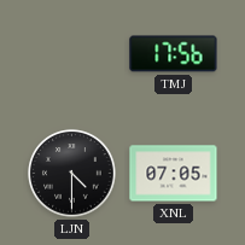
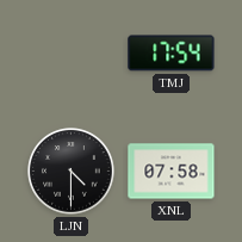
TMJ: 17:56 -> 17:54 (172, 54)
XNL: 07:05 -> 07:58 (172, 172)
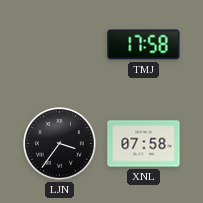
TMJ: 17:54 -> 17:58 (144, 45)
LJN: 4:30 -> 3:36 (60, 144)
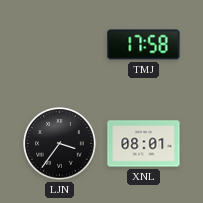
XNL: 07:58 -> 08:01 (144, 144)
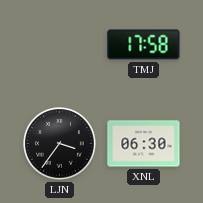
XNL: 08:01 -> 06:30 (144, 144)
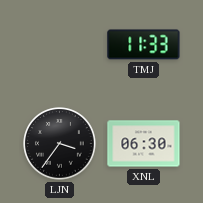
TMJ: 17:58 -> 11:33 (144, 45)
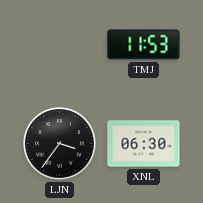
TMJ: 11:33 -> 11:53 (144, 45)
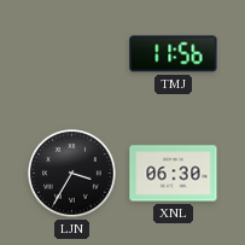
TMJ: 11:53 -> 11:56 (174, 54)
LJN: 3:36 -> 3:35 (72, 174)
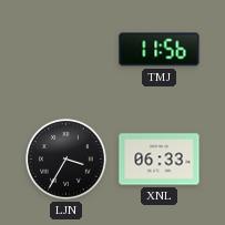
XNL: 06:30 -> 06:33 (160, 160)
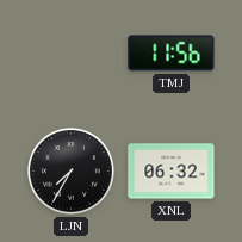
LJN: 3:35 -> 7:35 (72, 172)
XNL: 06:33 -> 06:32 (172, 172)
